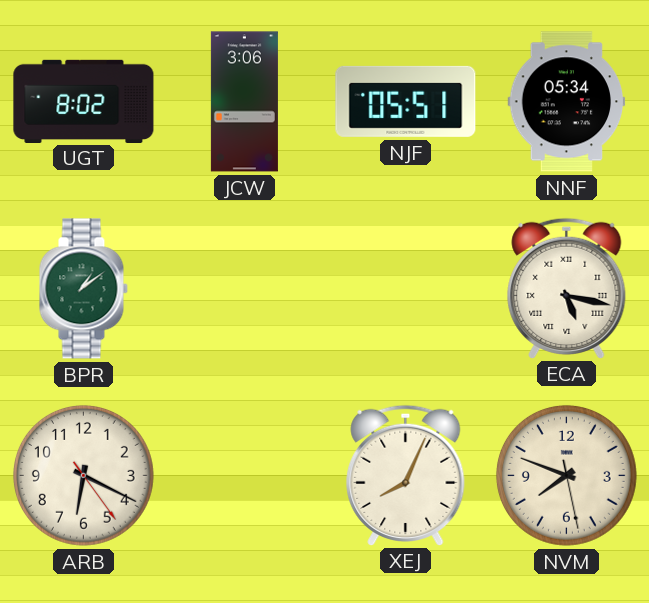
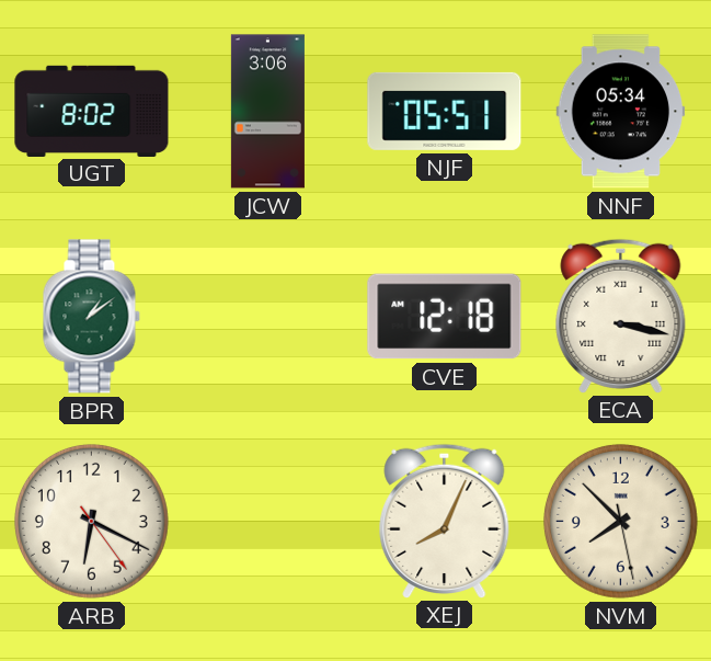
CVE: none -> 12:18 (445, 317)
ECA: 5:17 -> 3:17 (621, 316)
NVM: 7:48 -> 7:52 (620, 521)
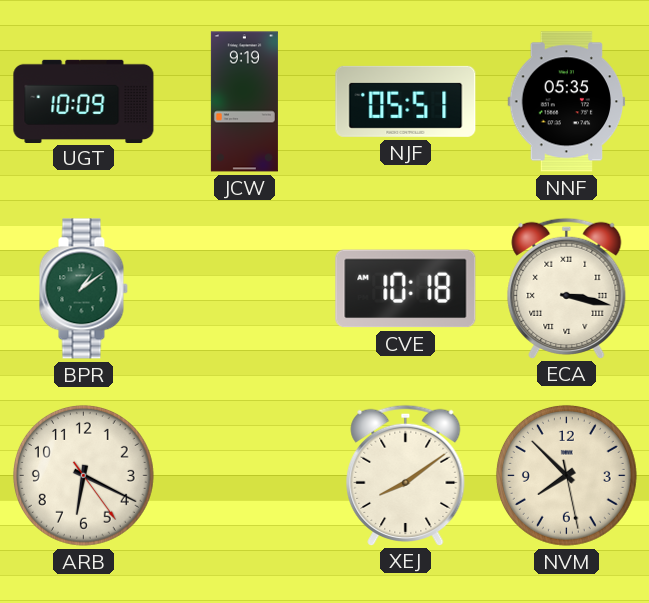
UGT: 8:02 -> 10:09 (84, 101)
JCW: 3:06 -> 9:19 (244, 102)
NNF: 05:34 -> 05:35 (567, 102)
CVE: 12:18 -> 10:18 (406, 289)
XEJ: 8:04 -> 8:09 (406, 475)
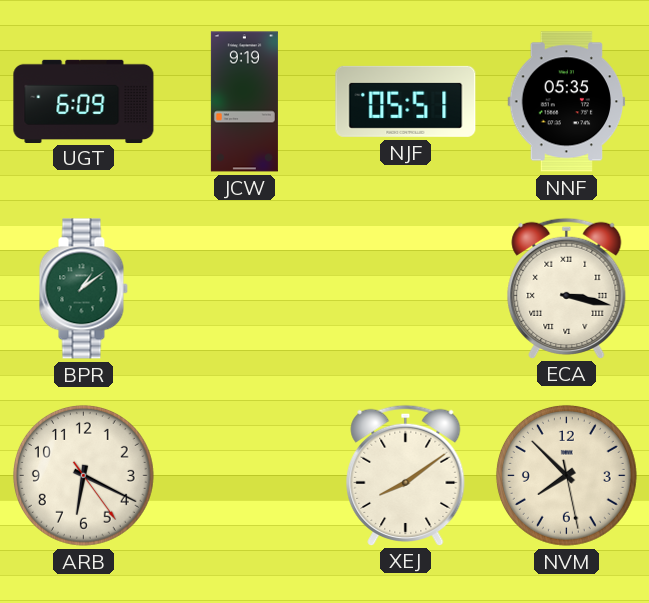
UGT: 10:09 -> 6:09 (84, 101)
CVE: 10:18 -> none (406, 289)
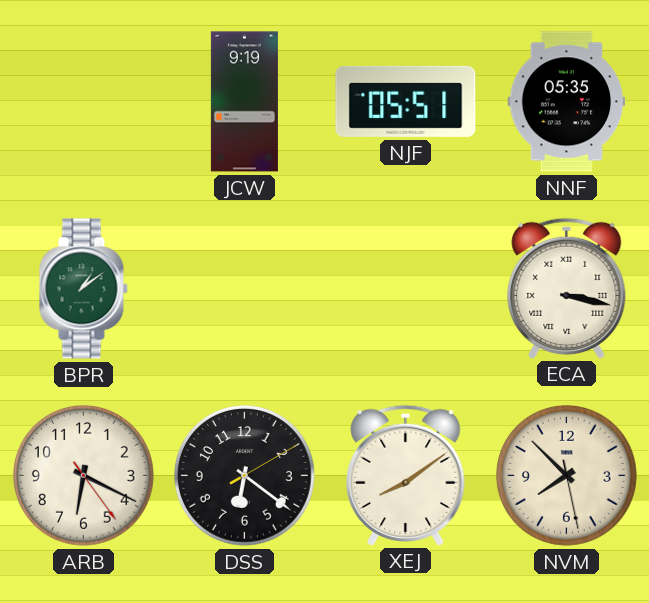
UGT: 6:09 -> none (84, 101)
DSS: none -> 6:21 (244, 475)
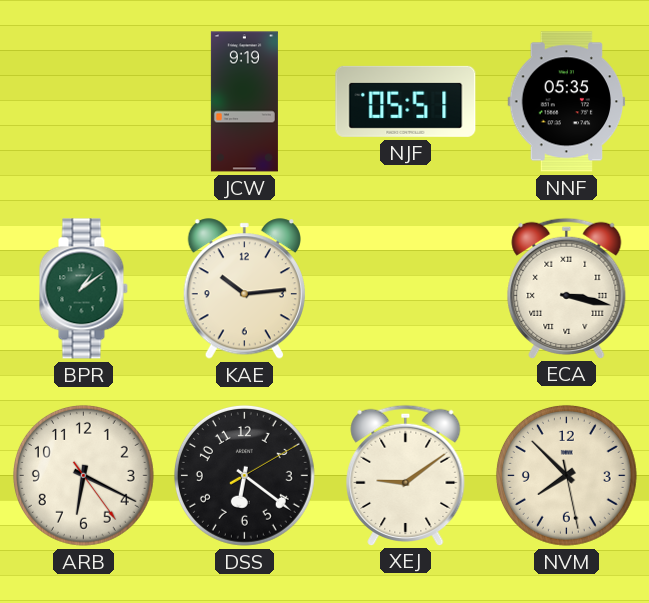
KAE: none -> 10:14 (244, 289)
XEJ: 8:09 -> 9:09 (406, 475)
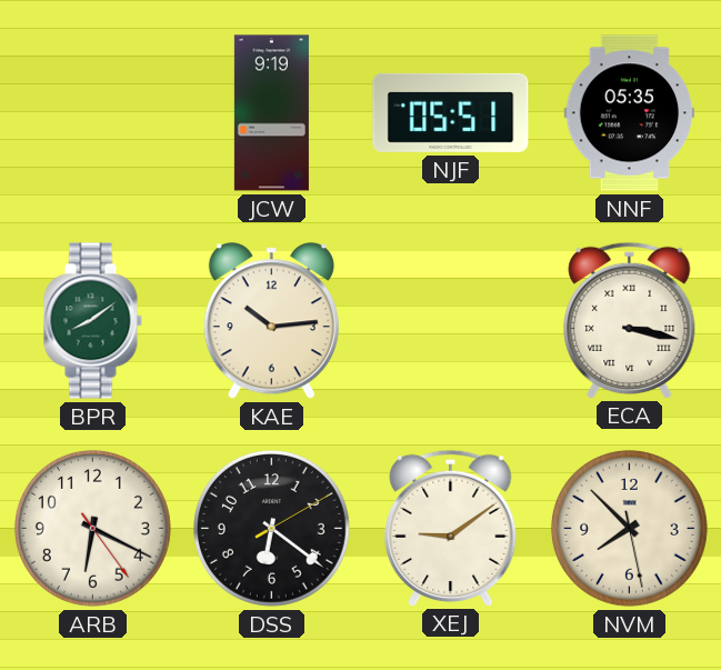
BPR: 1:09 -> 8:09 (92, 321)
